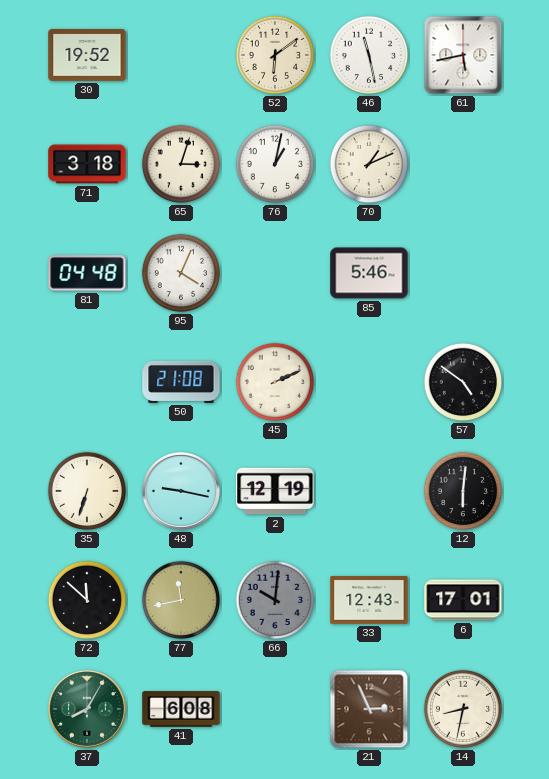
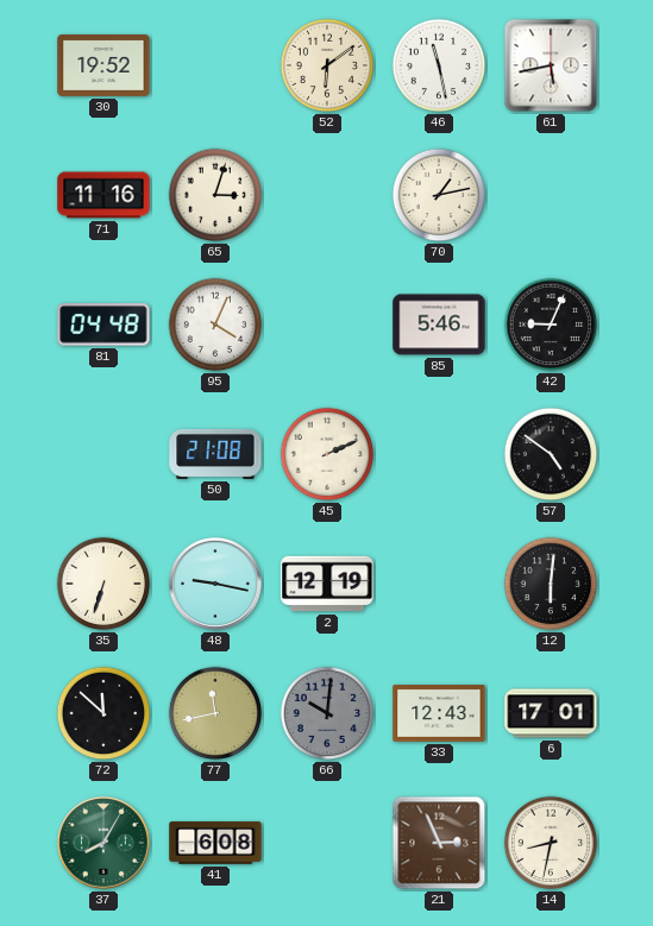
71: 3:18 -> 11:16 (103, 195)
76: 1:02 -> none (275, 164)
70: 1:11 -> 1:13 (439, 195)
42: none -> 9:04 (551, 325)
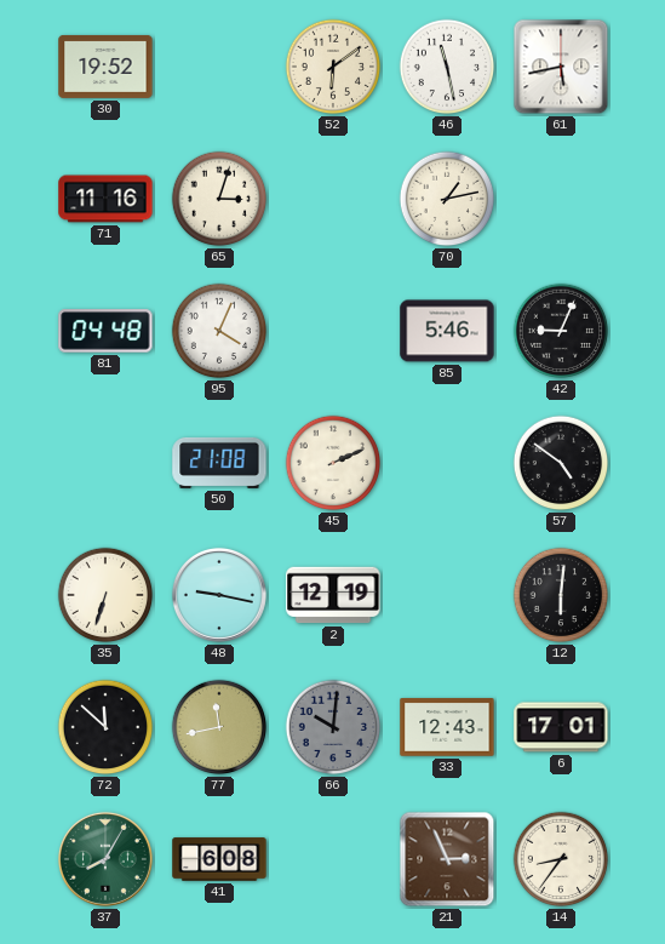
14: 8:32 -> 8:36 (561, 859)
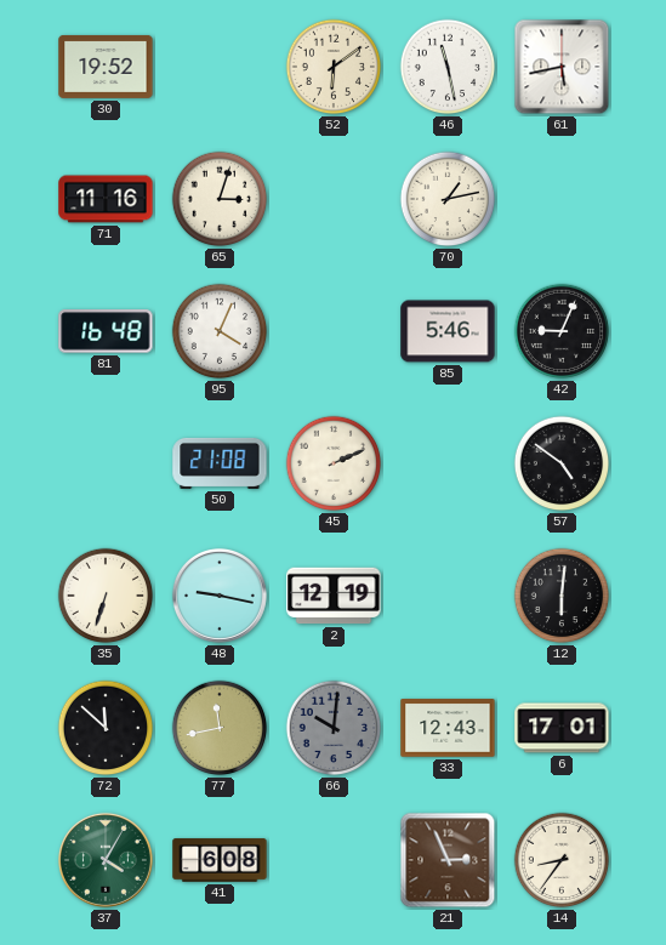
81: 04:48 -> 16:48 (106, 331)
37: 8:05 -> 4:05 (106, 860)
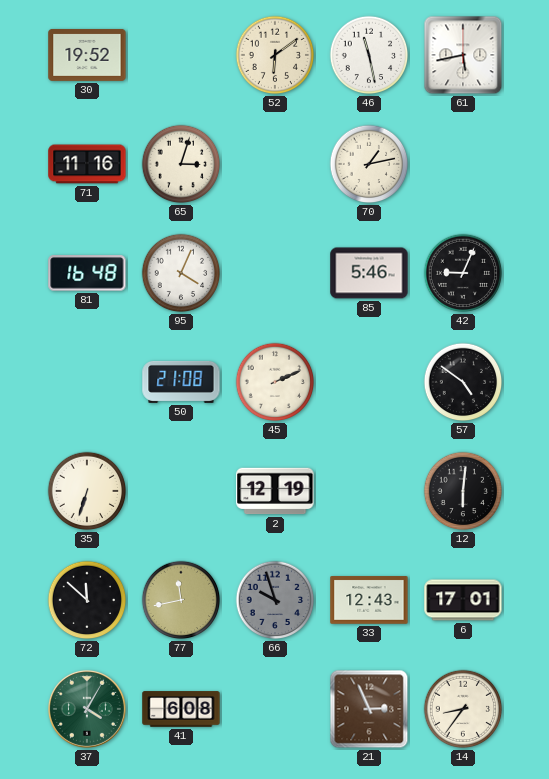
48: 9:17 -> none (220, 596)
66: 10:01 -> 9:57 (275, 600)
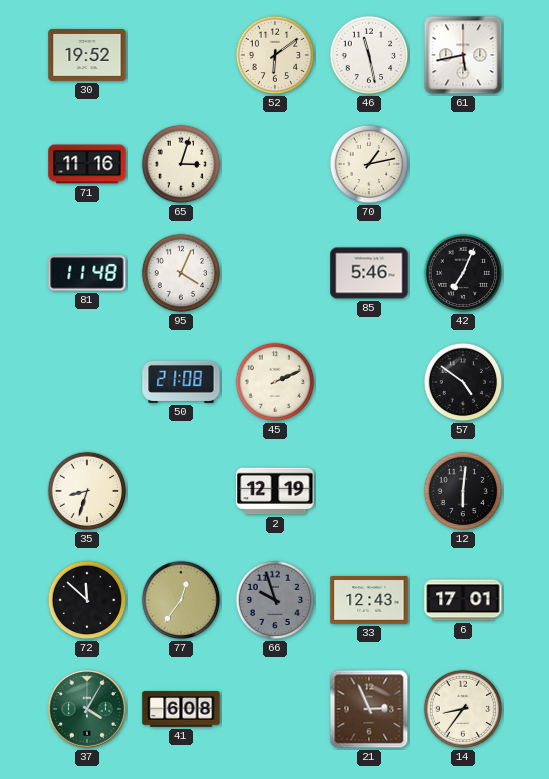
81: 16:48 -> 11:48 (87, 273)
42: 9:04 -> 7:04 (463, 273)
35: 6:33 -> 8:33 (87, 491)
77: 11:43 -> 12:36 (181, 600)
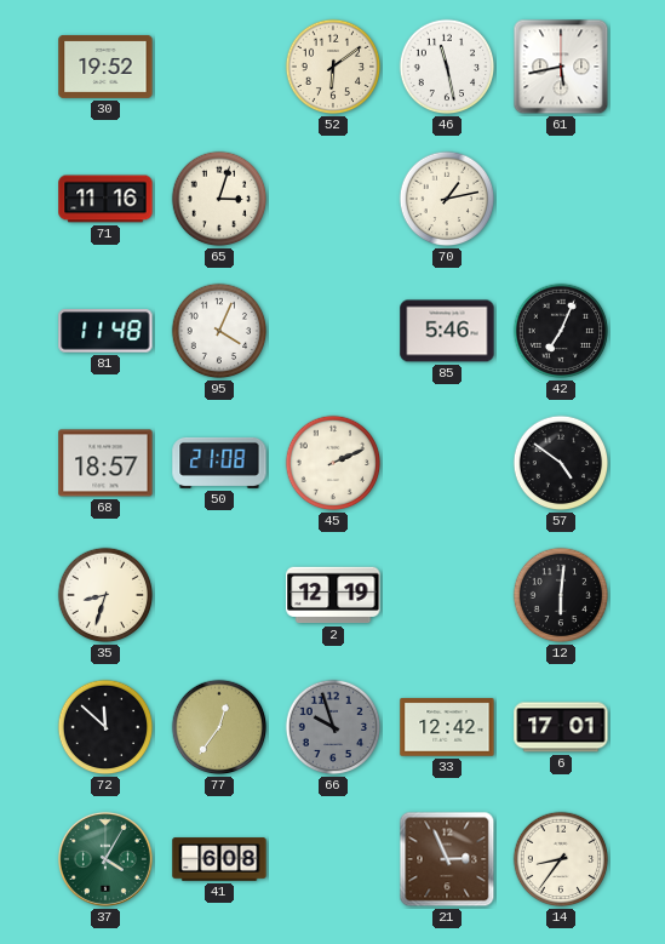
68: none -> 18:57 (105, 463)
33: 12:43 -> 12:42 (447, 727)
